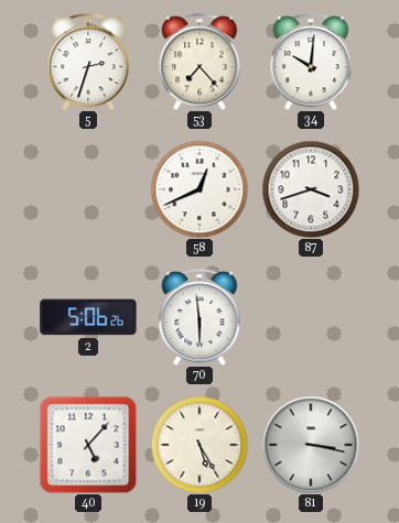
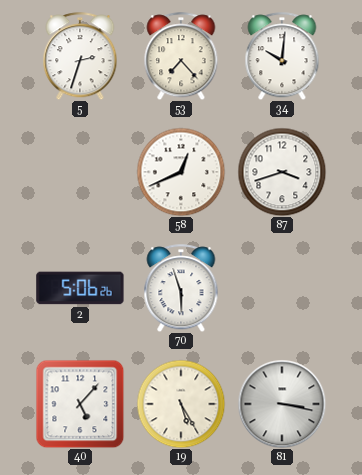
70: 5:59 -> 5:57 (181, 288)
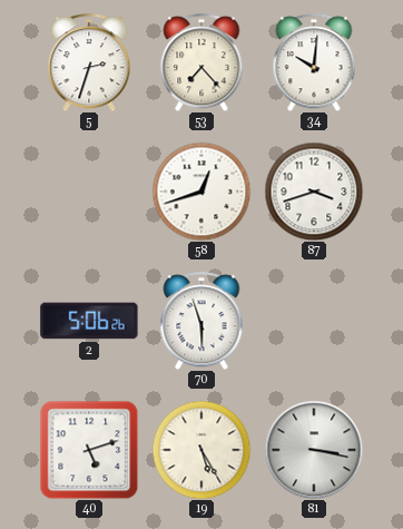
58: 12:41 -> 12:42 (202, 192)
40: 5:07 -> 5:12 (89, 450)
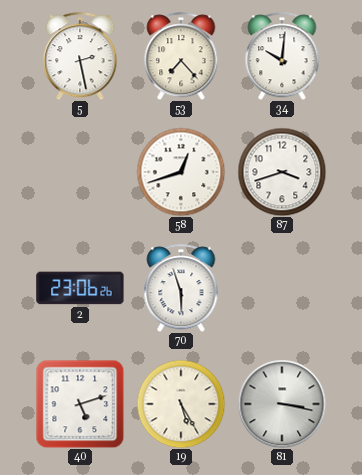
5: 2:33 -> 2:28 (80, 56)
2: 5:06 -> 23:06 (80, 288)
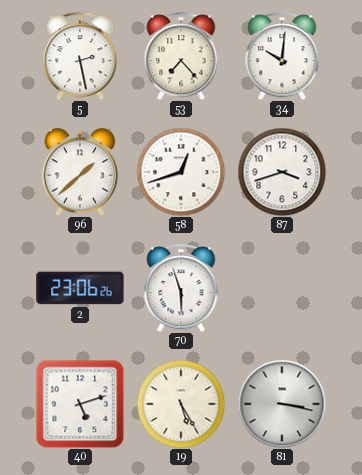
96: none -> 1:38 (80, 172)
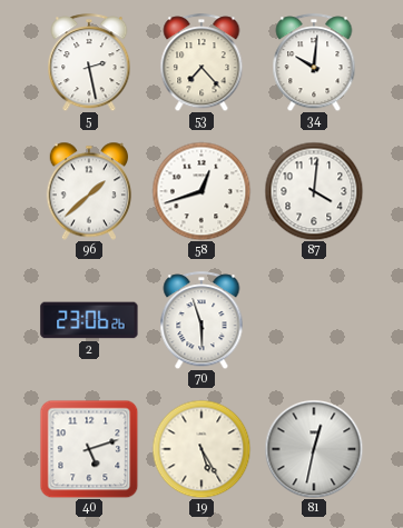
87: 3:42 -> 4:01 (314, 191)
81: 3:17 -> 12:32 (314, 449)
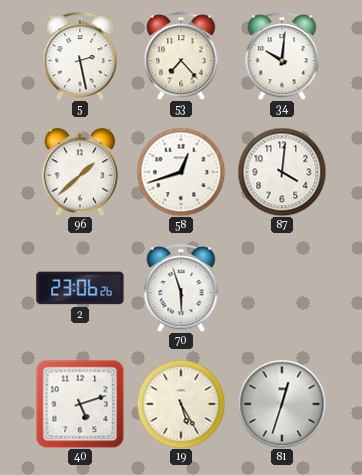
81: 12:32 -> 12:33 (282, 404)
